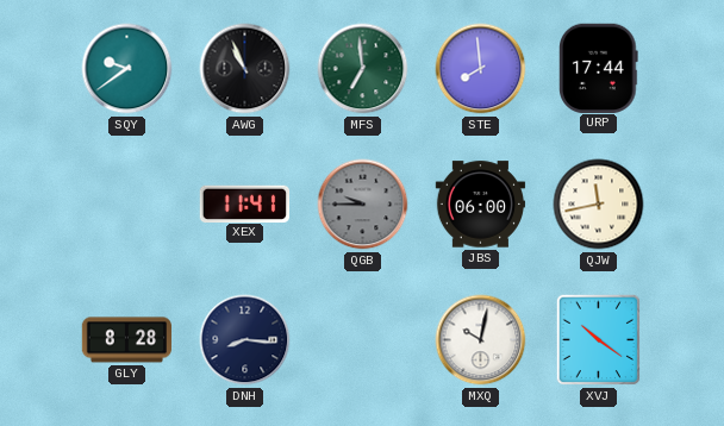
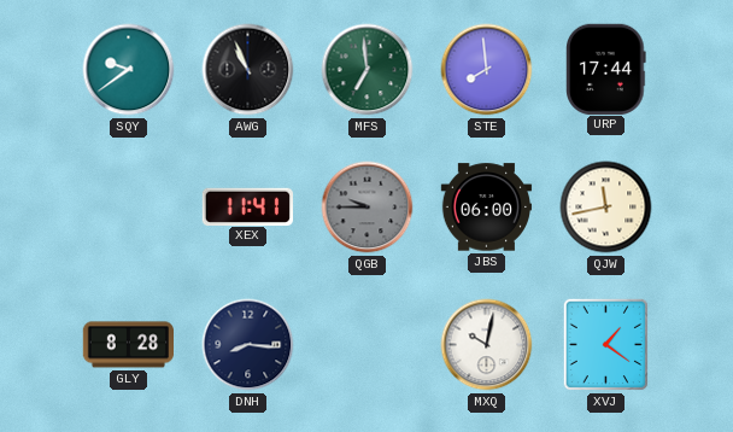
XVJ: 10:21 -> 1:21 (606, 345)
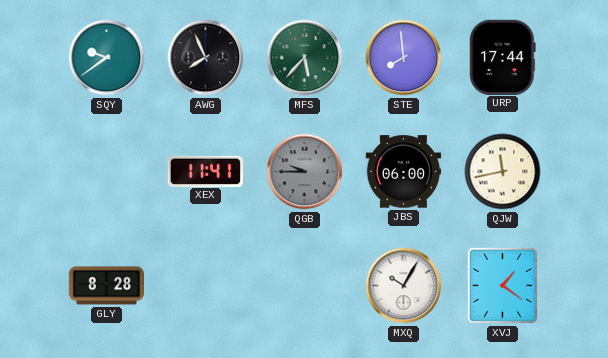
AWG: 10:56 -> 7:56 (206, 58)
MFS: 6:59 -> 5:37 (305, 58)
DNH: 8:16 -> none (248, 345)
MXQ: 10:02 -> 10:05 (404, 286)
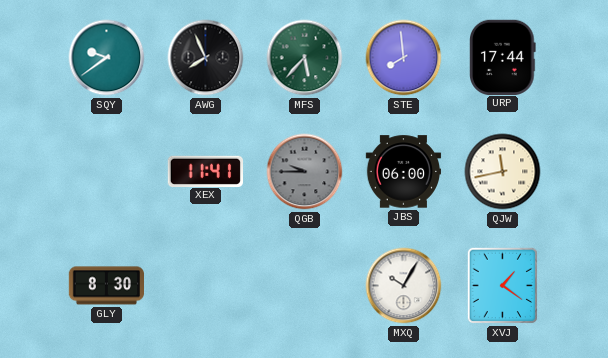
GLY: 8:28 -> 8:30 (107, 286)
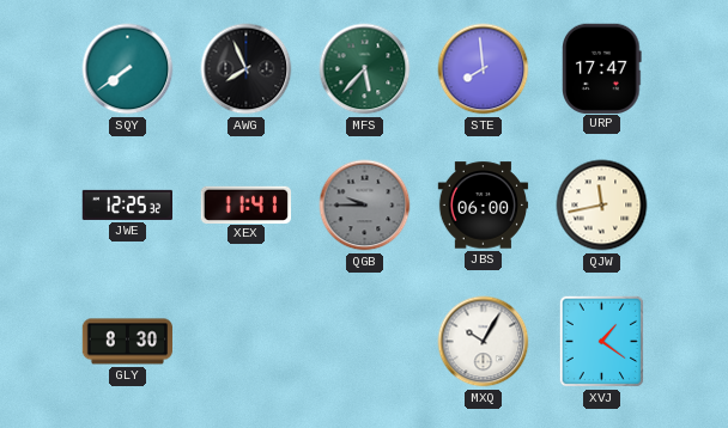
SQY: 9:39 -> 7:39 (128, 69)
URP: 17:44 -> 17:47 (602, 68)
JWE: none -> 12:25 (127, 204)
